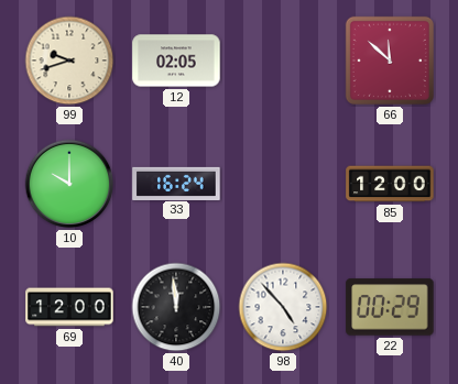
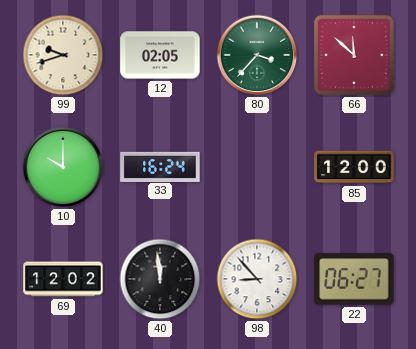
80: none -> 3:37 (257, 55)
69: 12:00 -> 12:02 (63, 279)
98: 4:53 -> 8:53 (257, 279)
22: 00:29 -> 06:27 (354, 279)
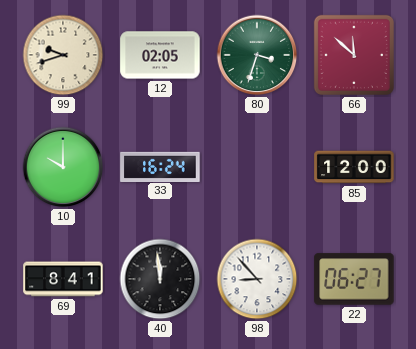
80: 3:37 -> 3:33 (257, 55)
69: 12:02 -> 8:41 (63, 279)
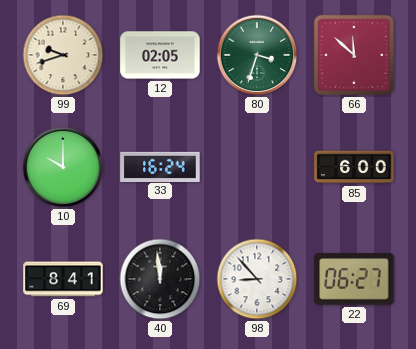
85: 12:00 -> 6:00 (354, 167)
